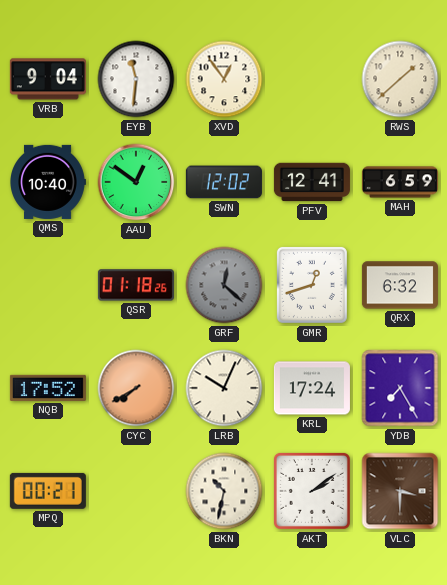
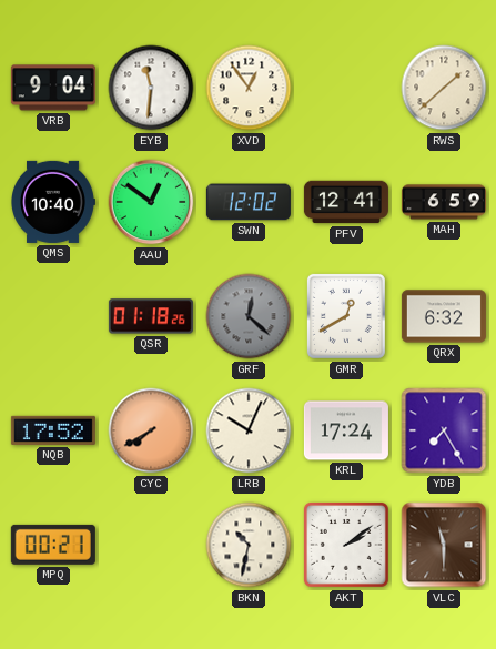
GMR: 12:42 -> 12:40 (346, 316)
VLC: 3:30 -> 11:30 (444, 545)
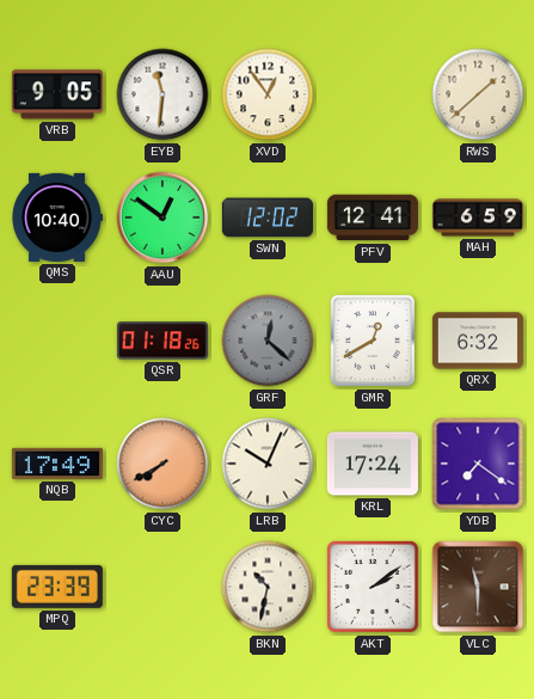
VRB: 9:04 -> 9:05 (57, 94)
NQB: 17:52 -> 17:49 (57, 464)
YDB: 7:25 -> 7:21 (478, 464)
MPQ: 00:21 -> 23:39 (57, 587)
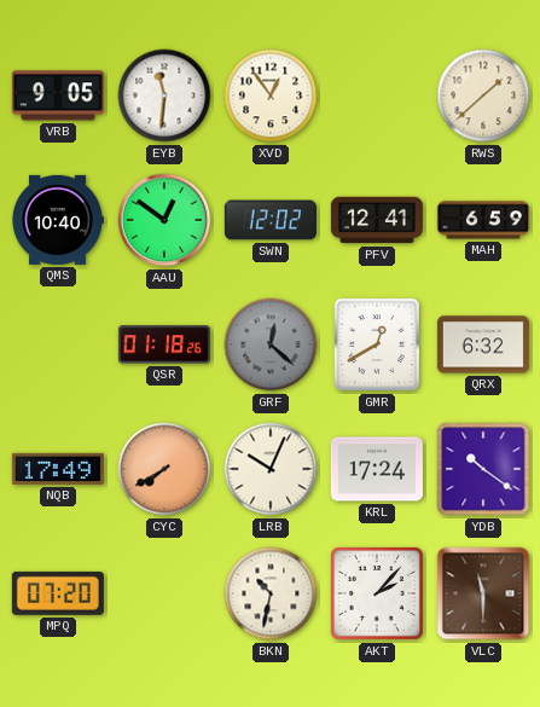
YDB: 7:21 -> 10:21 (483, 469)
MPQ: 23:39 -> 07:20 (58, 593)
AKT: 2:09 -> 2:07 (377, 593)
